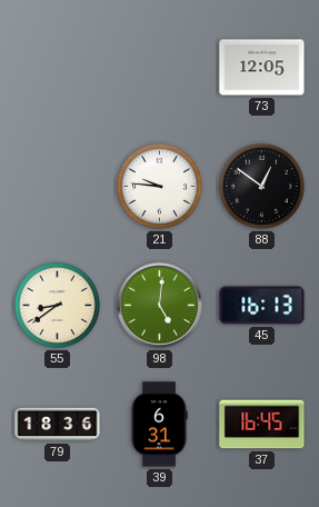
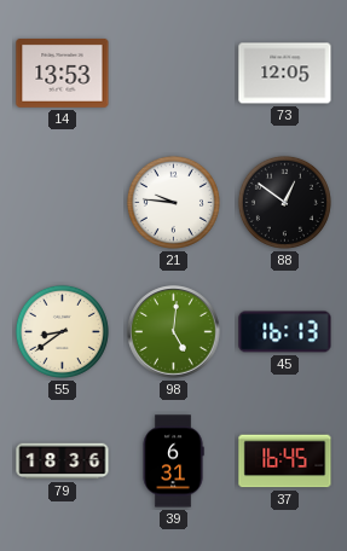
14: none -> 13:53 (63, 72)
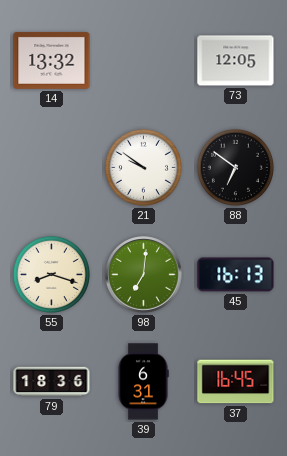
14: 13:53 -> 13:32 (52, 60)
21: 9:46 -> 9:51 (143, 167)
88: 12:51 -> 6:51 (235, 167)
55: 8:39 -> 8:18 (51, 274)
98: 5:01 -> 7:01 (144, 275)
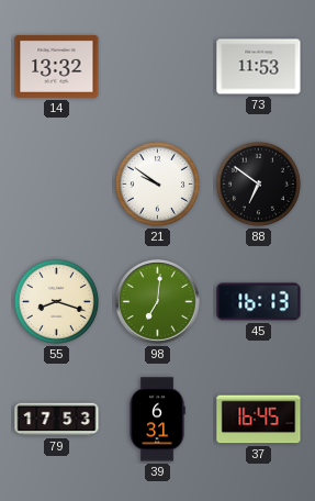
73: 12:05 -> 11:53 (259, 67)
79: 18:36 -> 17:53 (57, 420)
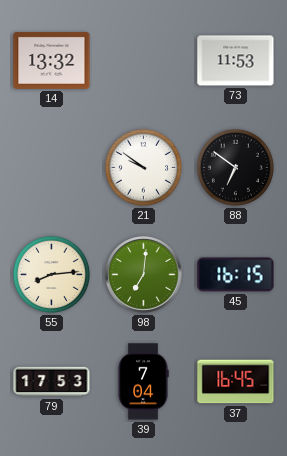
55: 8:18 -> 8:14 (51, 274)
45: 16:13 -> 16:15 (236, 275)
39: 6:31 -> 7:04 (143, 382)
